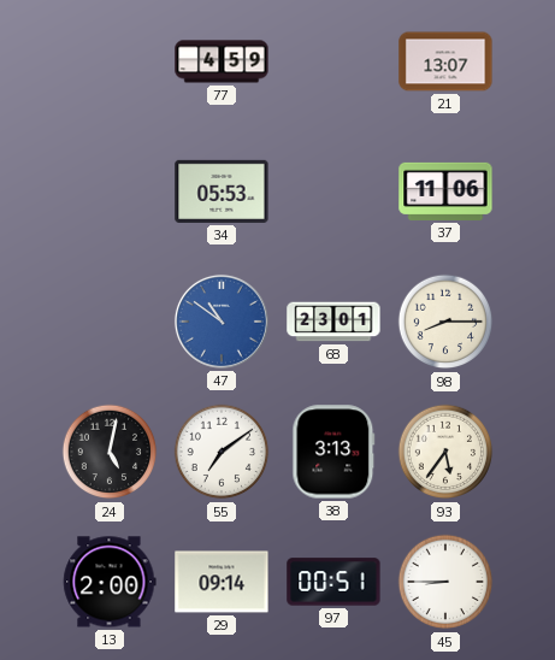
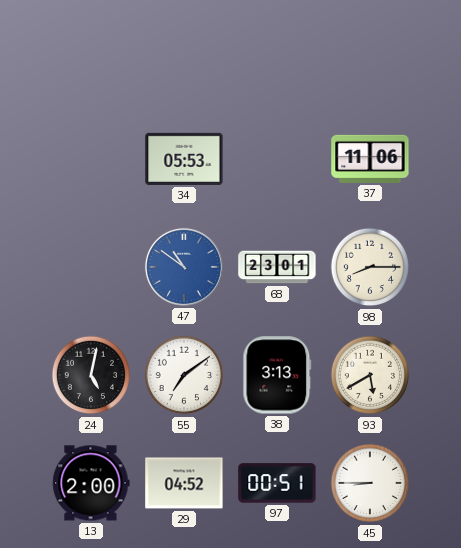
77: 4:59 -> none (222, 61)
21: 13:07 -> none (445, 61)
93: 5:36 -> 5:40 (370, 375)
29: 09:14 -> 04:52 (184, 483)
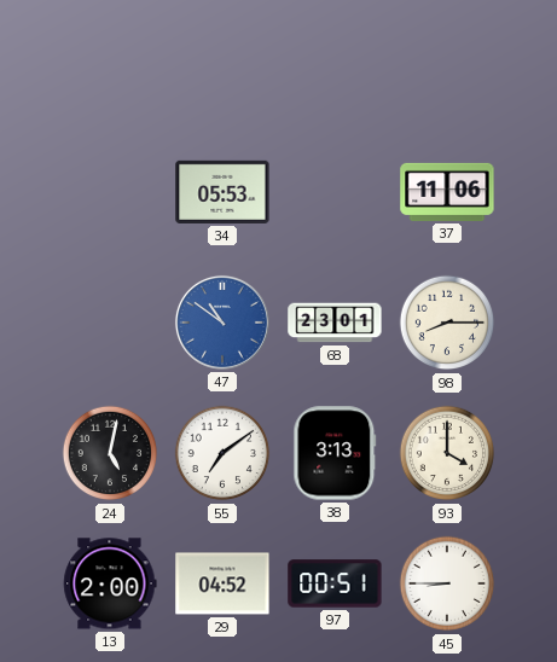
93: 5:40 -> 4:00 (447, 453)
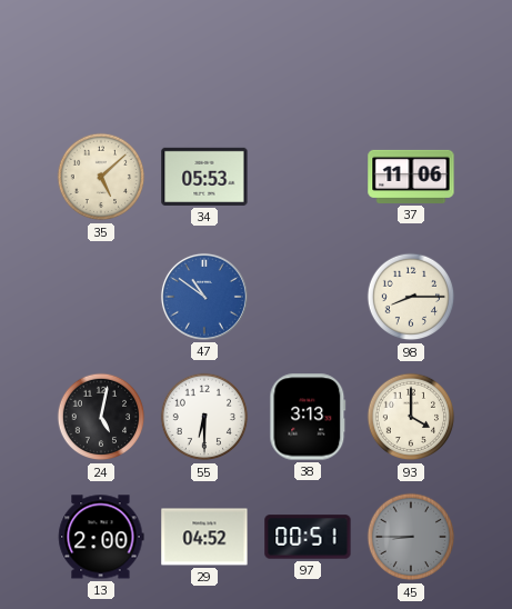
35: none -> 5:08 (101, 177)
68: 23:01 -> none (335, 323)
55: 7:09 -> 6:30 (204, 417)
45 dial: white -> grey (411, 537)
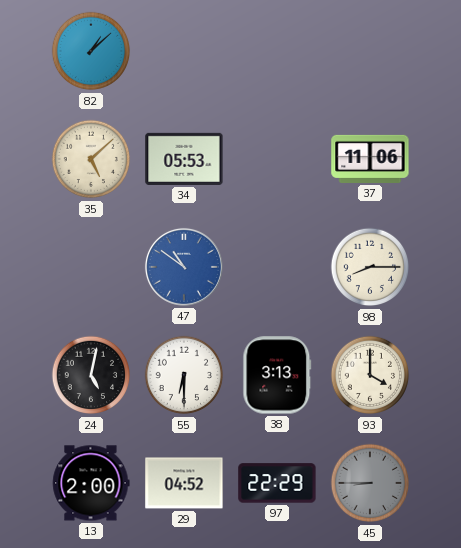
82: none -> 1:08 (91, 51)
97: 00:51 -> 22:29 (277, 483)
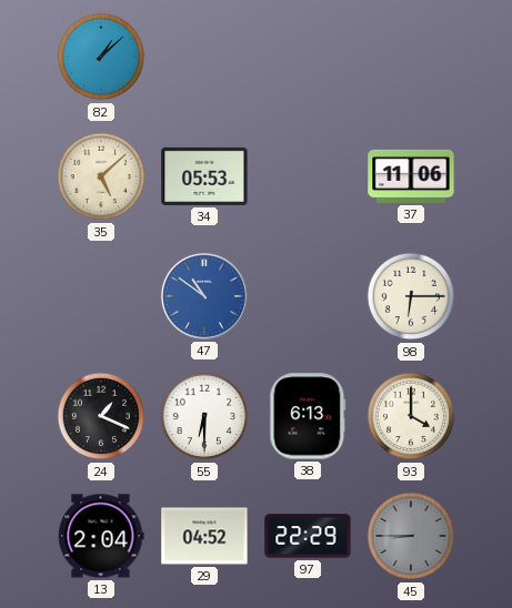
98: 8:15 -> 6:15 (411, 296)
24: 5:02 -> 1:19 (101, 416)
38: 3:13 -> 6:13 (308, 416)
13: 2:00 -> 2:04 (101, 536)
